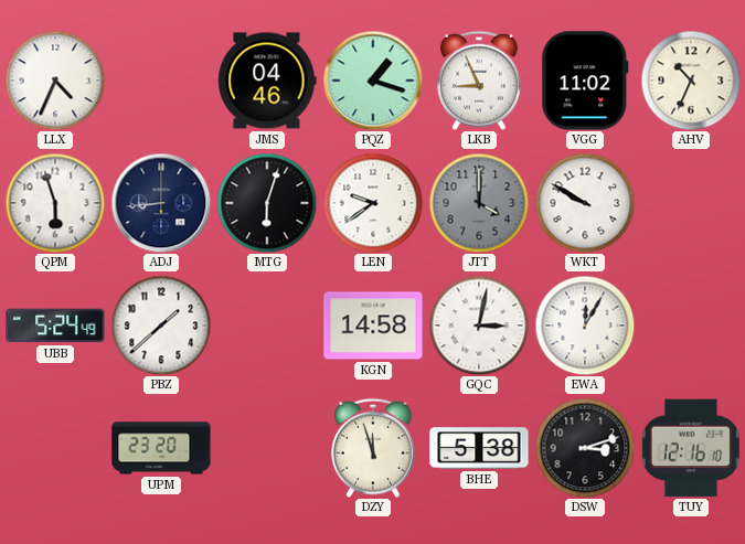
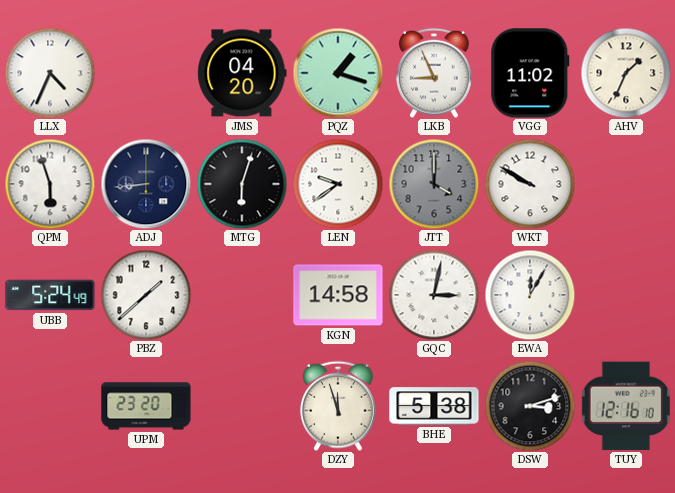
JMS: 04:46 -> 04:20 (242, 73)
AHV: 10:34 -> 1:34 (626, 73)
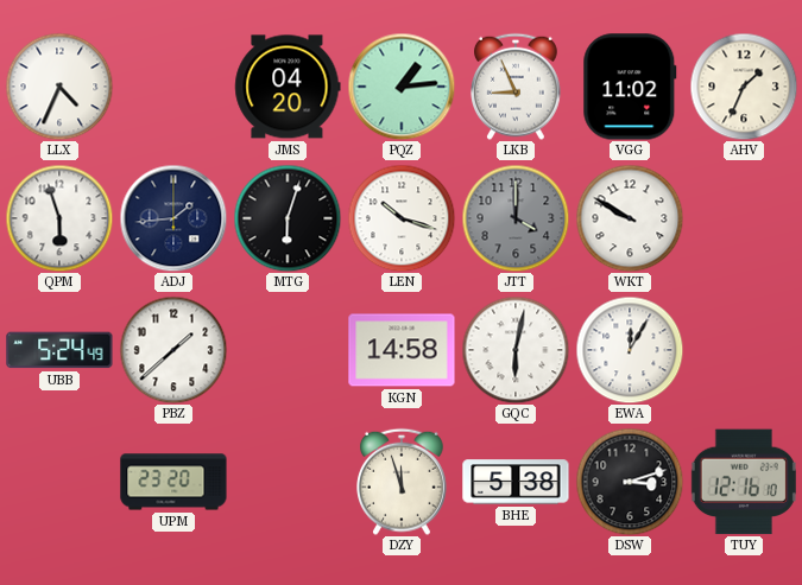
PQZ: 1:18 -> 1:14 (402, 87)
ADJ: 8:44 -> 1:44 (173, 218)
LEN: 9:39 -> 10:18 (402, 218)
GQC: 3:02 -> 6:02 (516, 350)
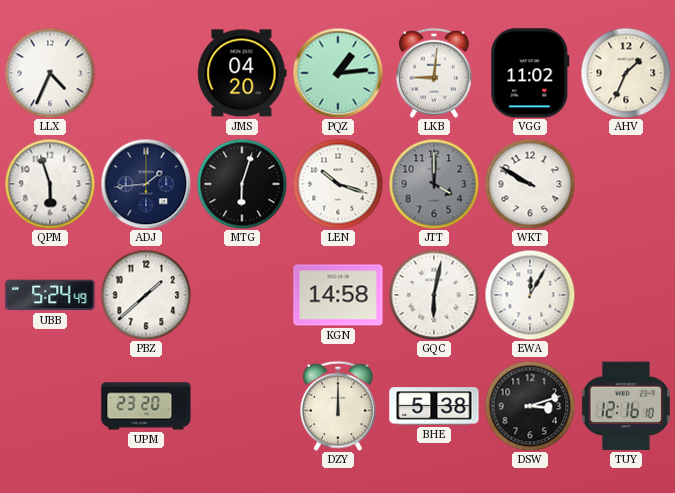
LKB: 8:56 -> 9:01 (435, 73)
DZY: 11:57 -> 12:00 (339, 406)
